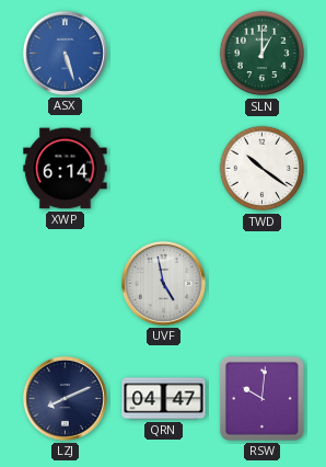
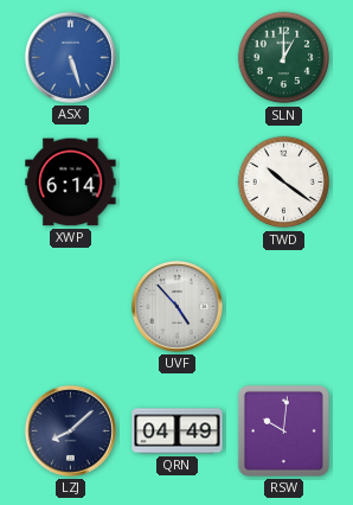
UVF: 4:58 -> 4:53 (176, 306)
LZJ: 8:11 -> 8:08 (70, 430)
QRN: 04:47 -> 04:49 (178, 432)
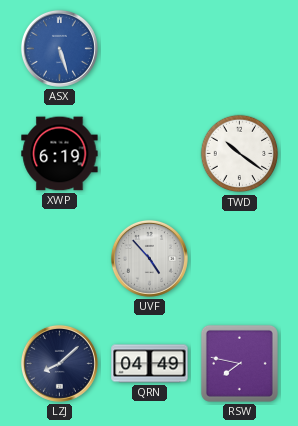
SLN: 1:00 -> none (284, 58)
XWP: 6:14 -> 6:19 (60, 154)
RSW: 10:01 -> 7:47 (239, 363)
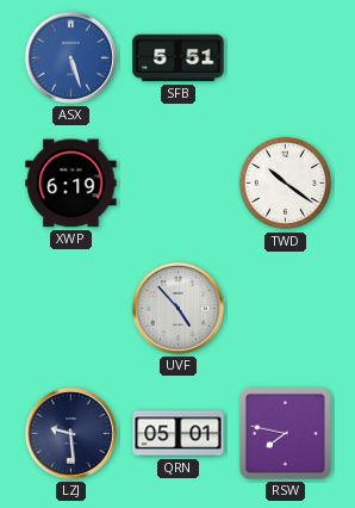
SFB: none -> 5:51 (179, 58)
LZJ: 8:08 -> 9:29 (70, 433)
QRN: 04:49 -> 05:01 (179, 434)
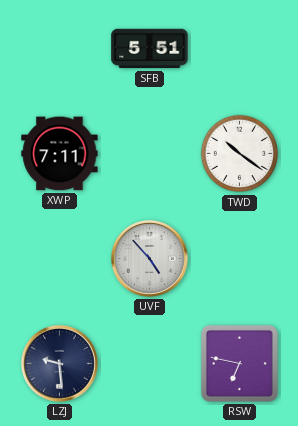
ASX: 5:27 -> none (70, 57)
XWP: 6:19 -> 7:11 (60, 154)
QRN: 05:01 -> none (179, 434)
RSW: 7:47 -> 6:47 (239, 363)
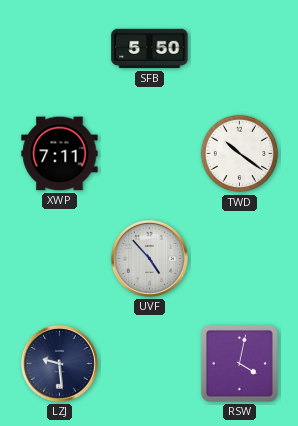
SFB: 5:51 -> 5:50 (150, 49)
RSW: 6:47 -> 4:02 (239, 363)
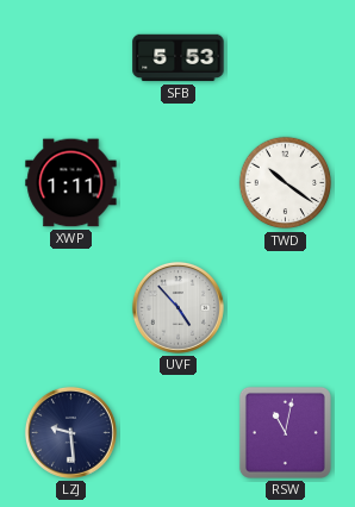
SFB: 5:50 -> 5:53 (179, 58)
XWP: 7:11 -> 1:11 (71, 183)
RSW: 4:02 -> 11:02 (285, 432)
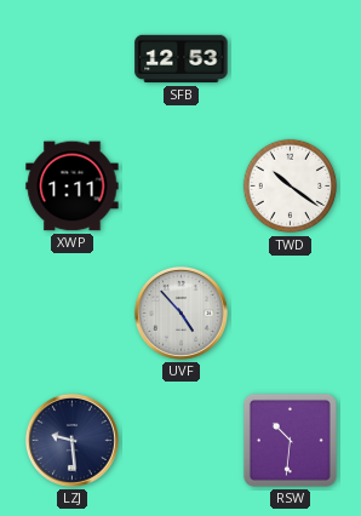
SFB: 5:53 -> 12:53 (182, 59)
RSW: 11:02 -> 10:31 (290, 440)
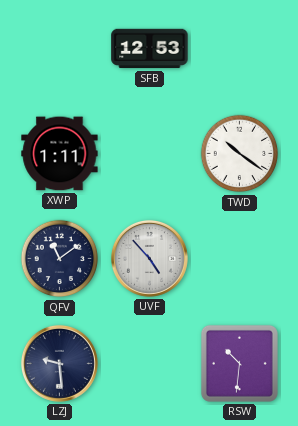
QFV: none -> 11:09 (60, 259)
